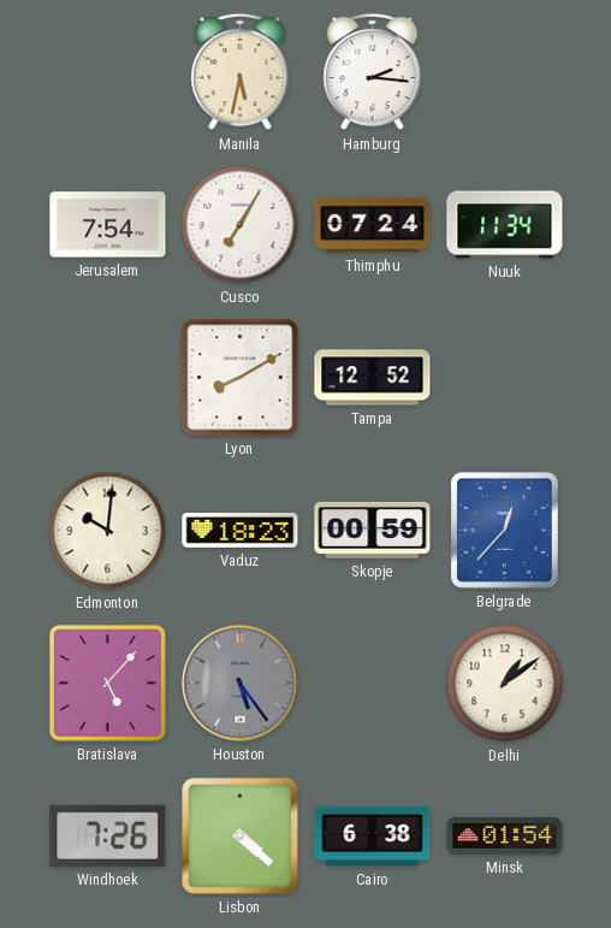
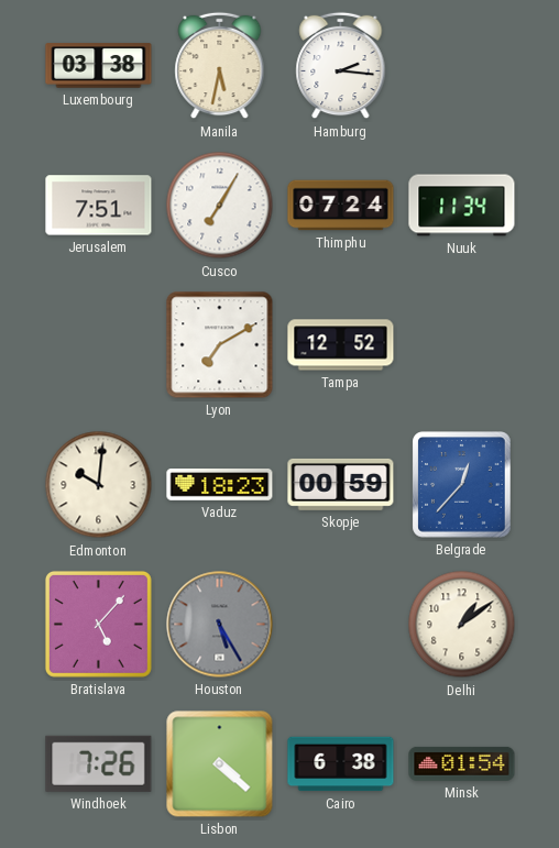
Luxembourg: none -> 03:38 (99, 66)
Jerusalem: 7:54 -> 7:51 (99, 206)
Lyon: 8:10 -> 7:10 (220, 345)
Houston: 5:24 -> 5:25 (220, 625)
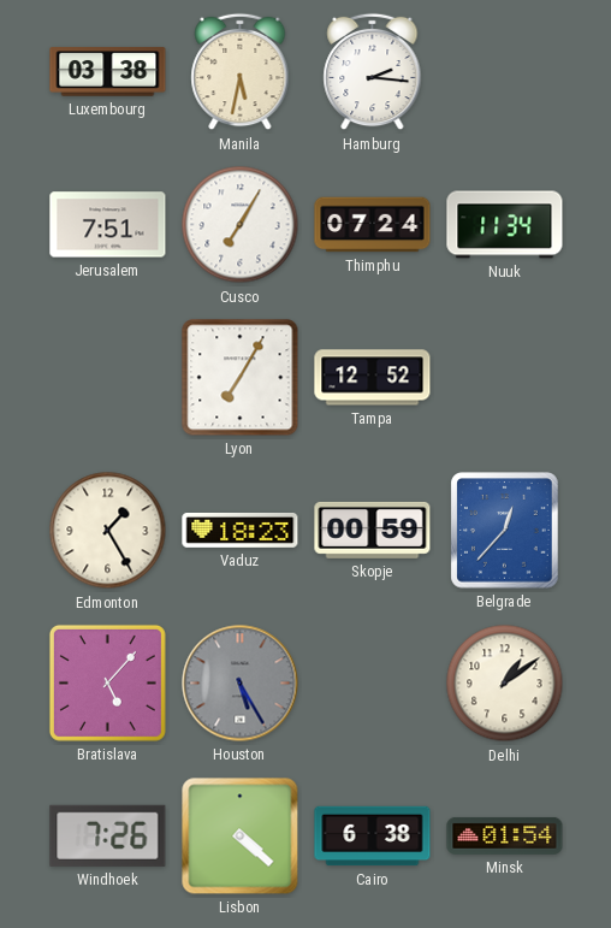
Lyon: 7:10 -> 7:05 (241, 378)
Edmonton: 10:01 -> 1:25 (108, 531)
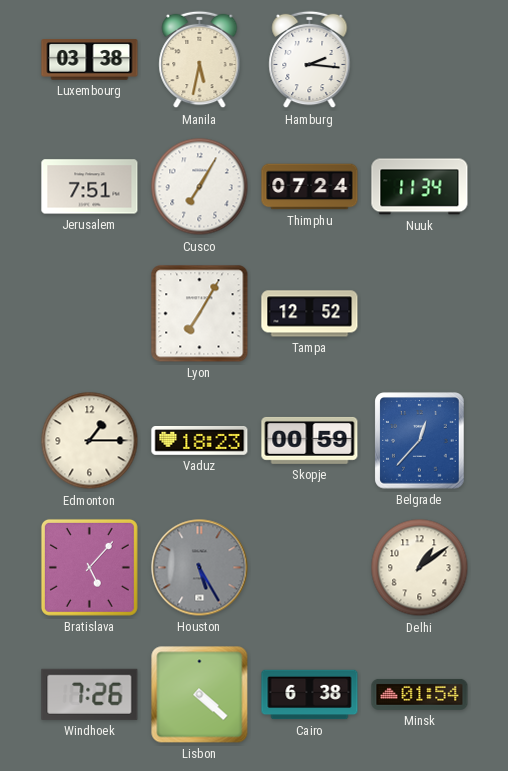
Edmonton: 1:25 -> 1:15 (90, 441)
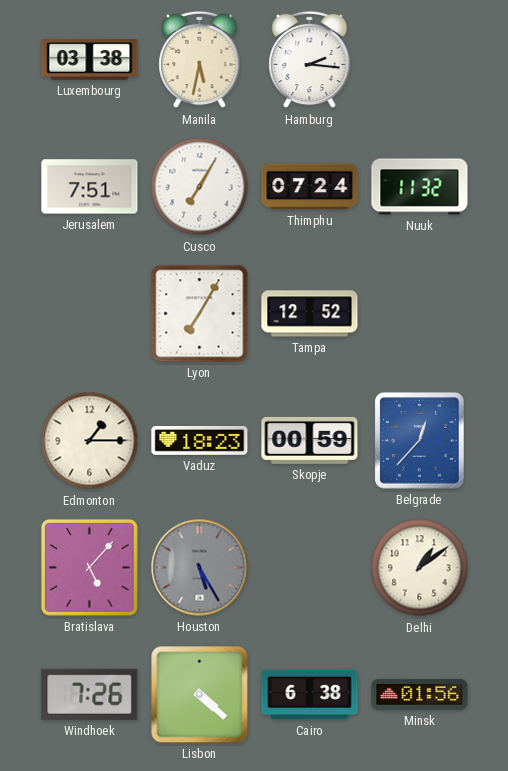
Nuuk: 11:34 -> 11:32 (420, 187)
Minsk: 01:54 -> 01:56 (420, 694)
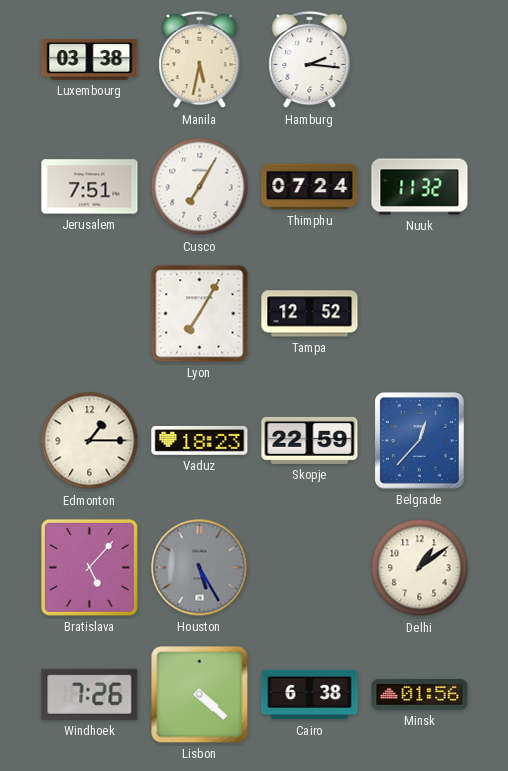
Skopje: 00:59 -> 22:59 (310, 440)
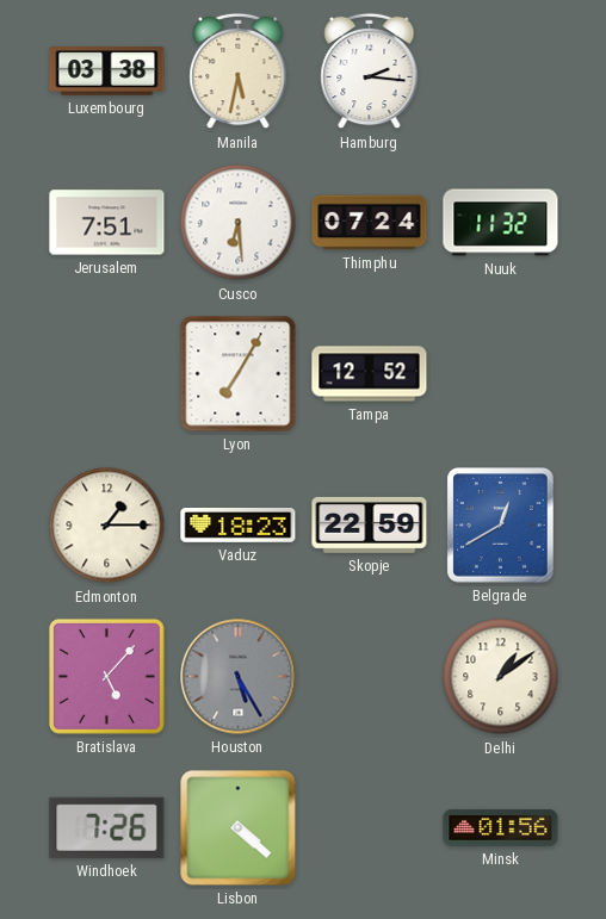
Cusco: 7:05 -> 6:29 (239, 223)
Belgrade: 12:37 -> 12:40 (501, 526)
Cairo: 6:38 -> none (310, 695)
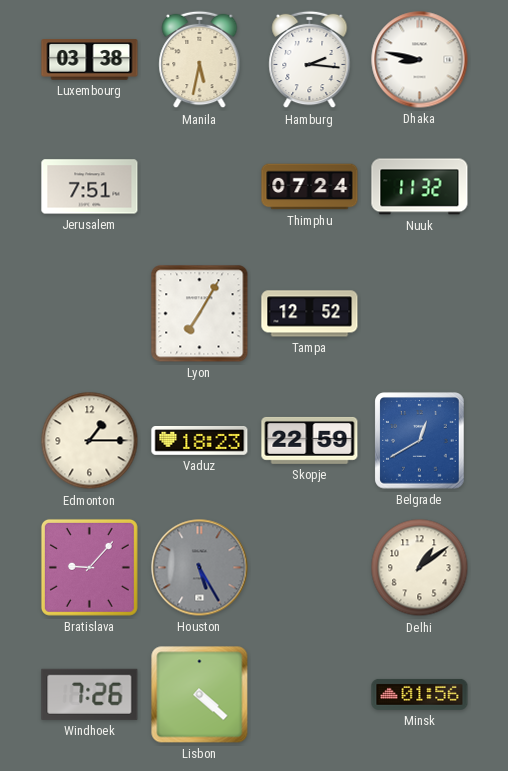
Dhaka: none -> 8:47 (420, 60)
Cusco: 6:29 -> none (239, 223)
Bratislava: 5:07 -> 9:07 (89, 567)
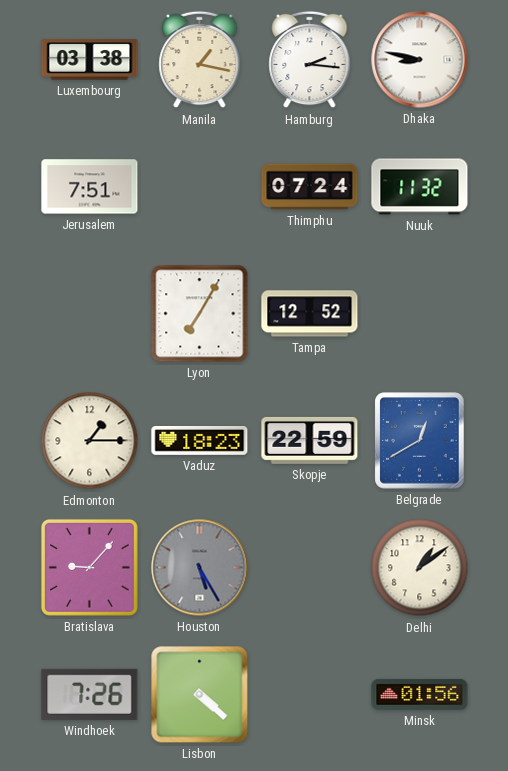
Manila: 5:32 -> 1:17 (200, 60)
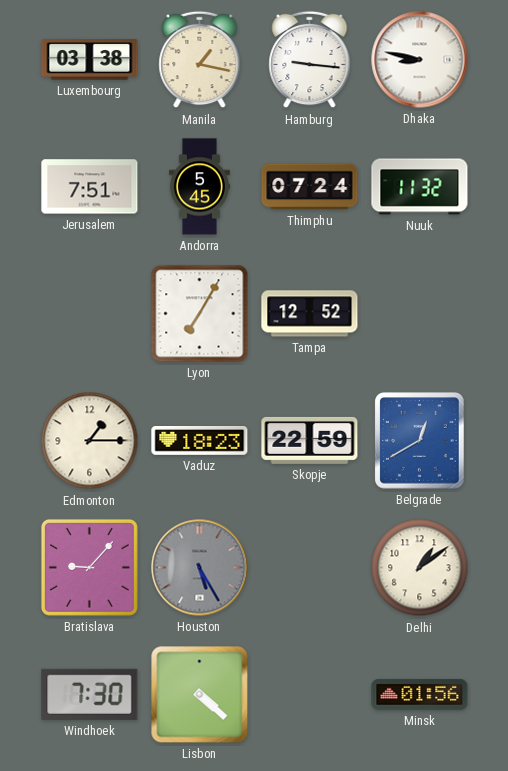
Hamburg: 2:16 -> 9:16 (310, 60)
Andorra: none -> 5:45 (199, 187)
Windhoek: 7:26 -> 7:30 (90, 694)
